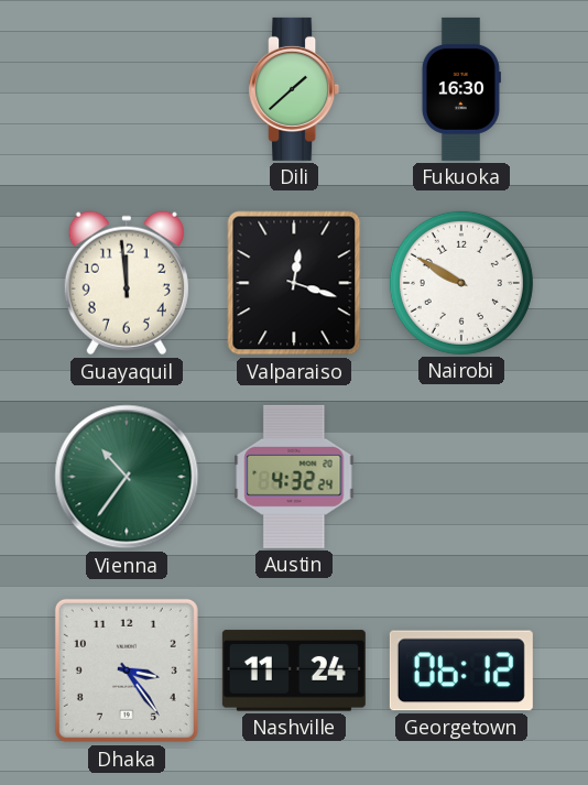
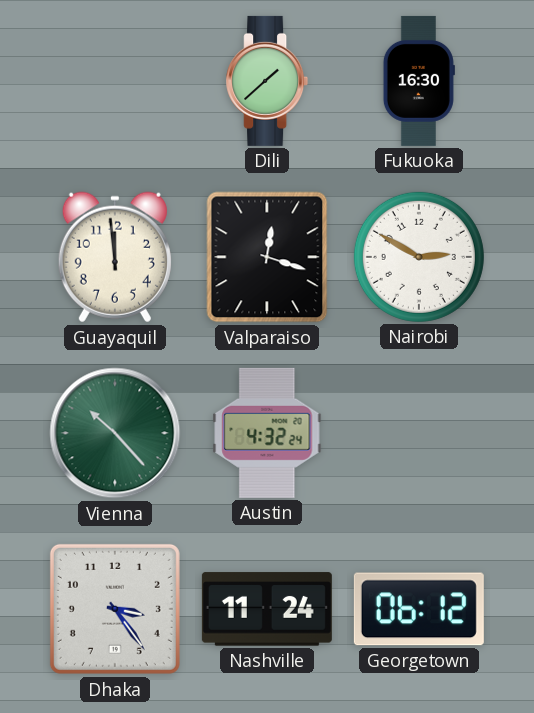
Nairobi: 9:50 -> 2:50 (419, 257)
Vienna: 10:36 -> 10:23 (115, 433)
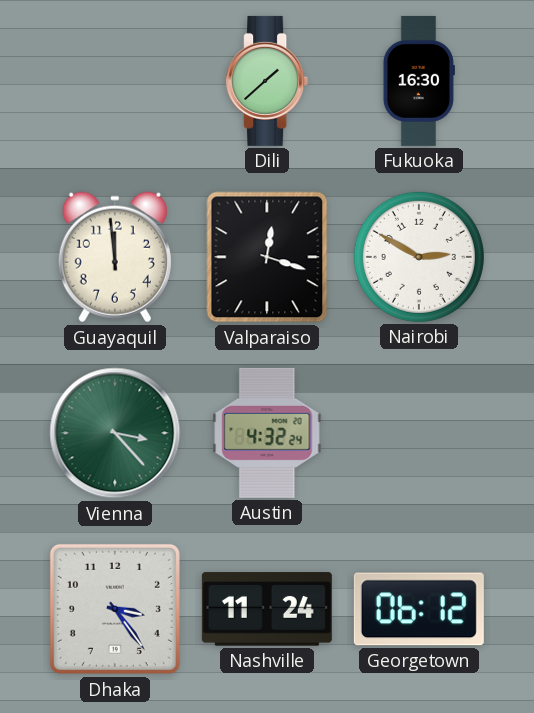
Vienna: 10:23 -> 3:23 (115, 433)
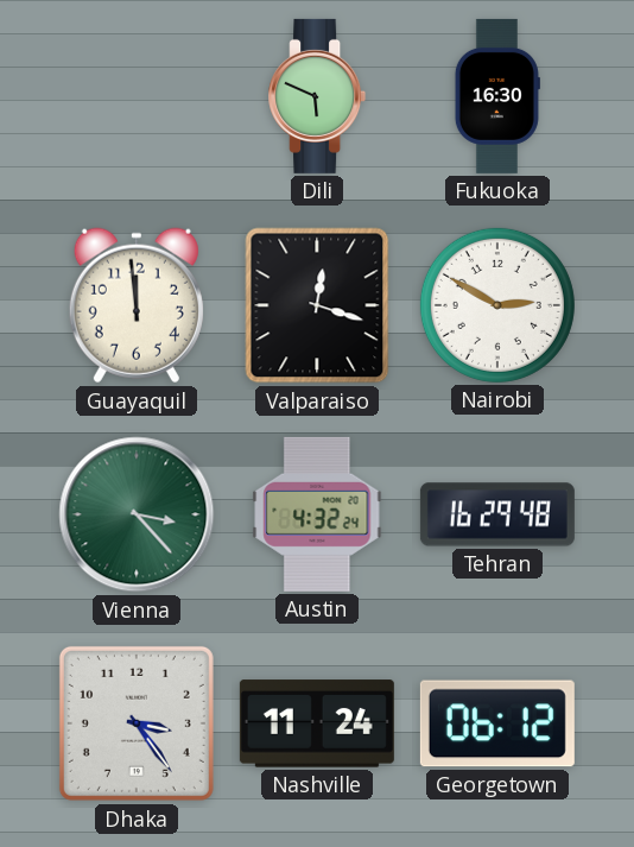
Dili: 1:38 -> 5:49 (317, 96)
Tehran: none -> 16:29 (497, 514)
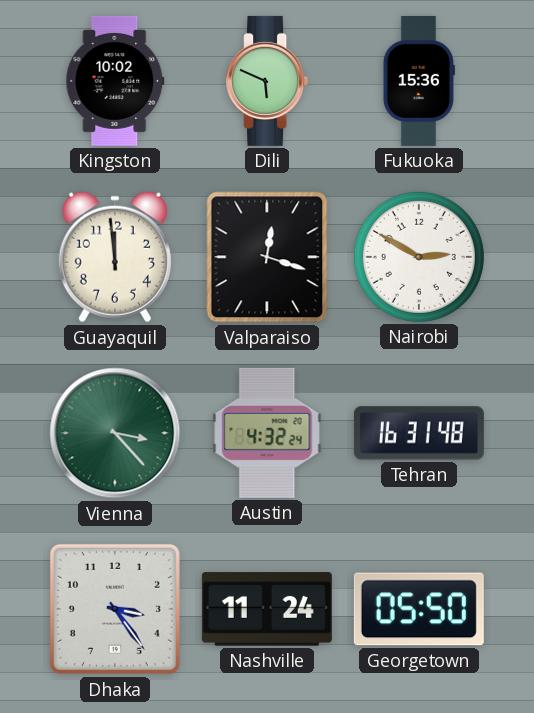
Kingston: none -> 10:02 (115, 81)
Fukuoka: 16:30 -> 15:36 (419, 81)
Tehran: 16:29 -> 16:31 (419, 433)
Georgetown: 06:12 -> 05:50 (419, 609)
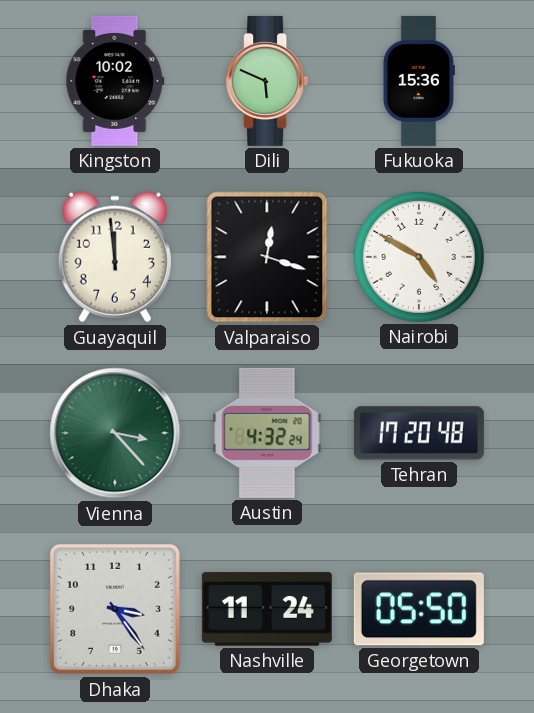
Nairobi: 2:50 -> 4:50 (419, 257)
Tehran: 16:31 -> 17:20 (419, 433)
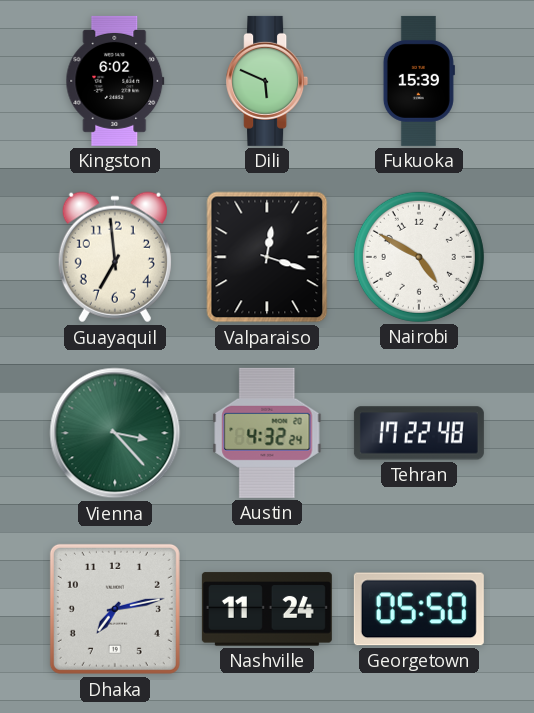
Kingston: 10:02 -> 6:02 (115, 81)
Fukuoka: 15:36 -> 15:39 (419, 81)
Guayaquil: 11:59 -> 6:59 (115, 257)
Tehran: 17:20 -> 17:22 (419, 433)
Dhaka: 3:24 -> 7:13 (115, 609)
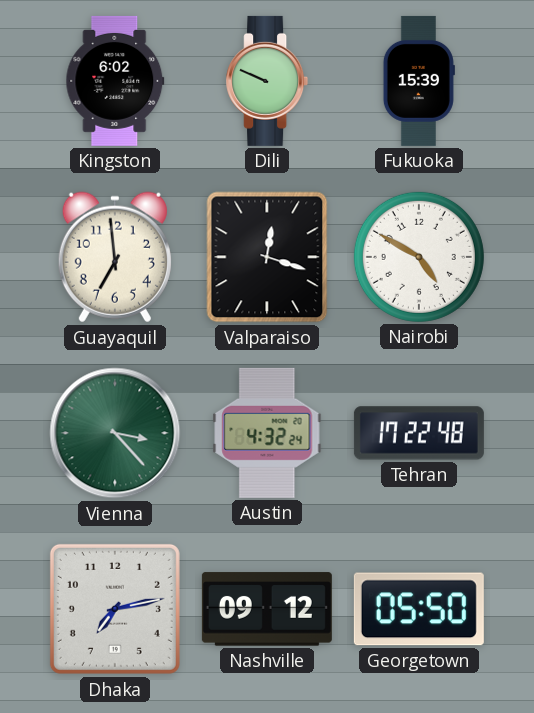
Dili: 5:49 -> 9:49 (267, 81)
Nashville: 11:24 -> 09:12 (267, 609)
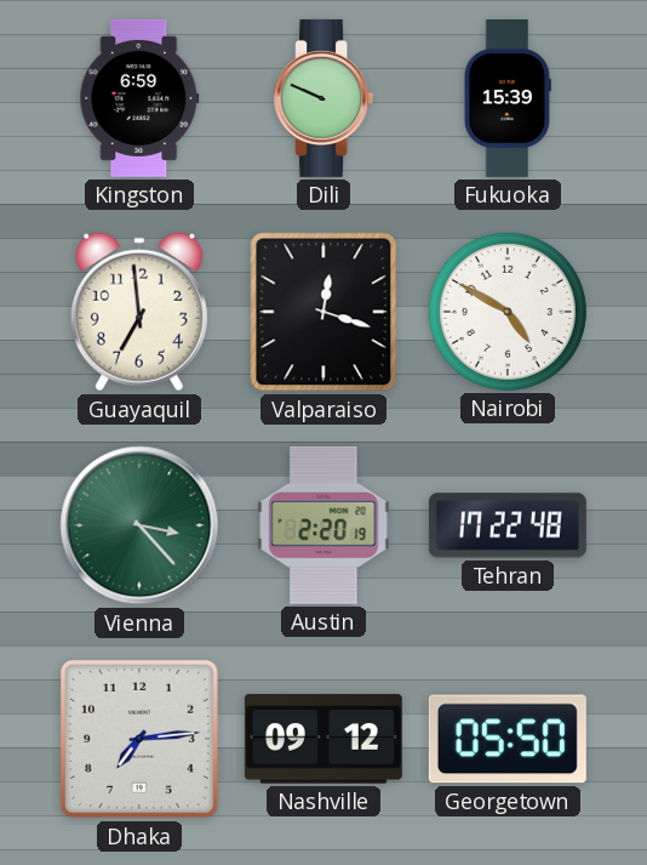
Kingston: 6:02 -> 6:59 (139, 98)
Austin: 4:32 -> 2:20 (323, 525)
Dhaka: 7:13 -> 7:14 (139, 739)
